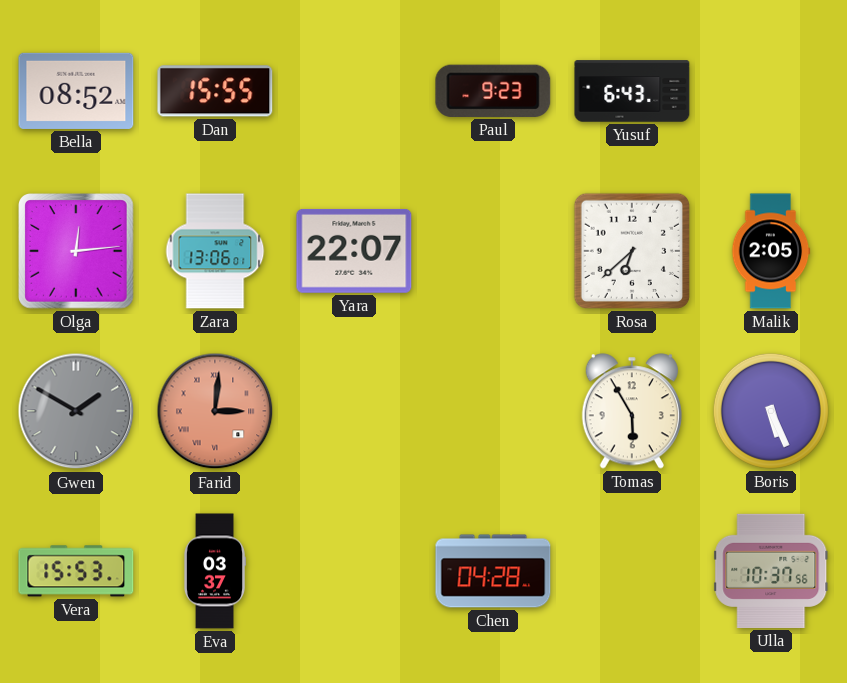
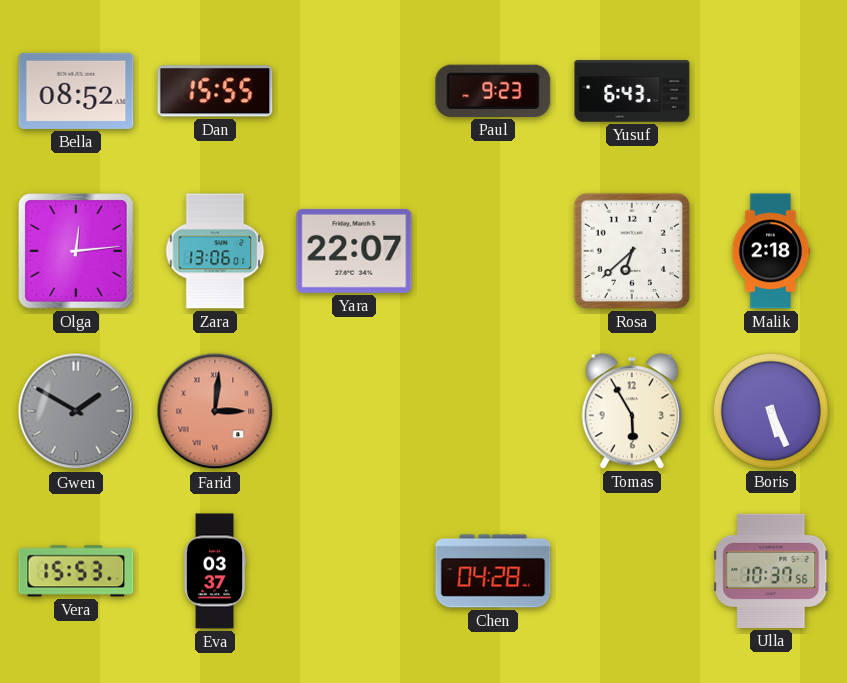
Malik: 2:05 -> 2:18 (771, 251)
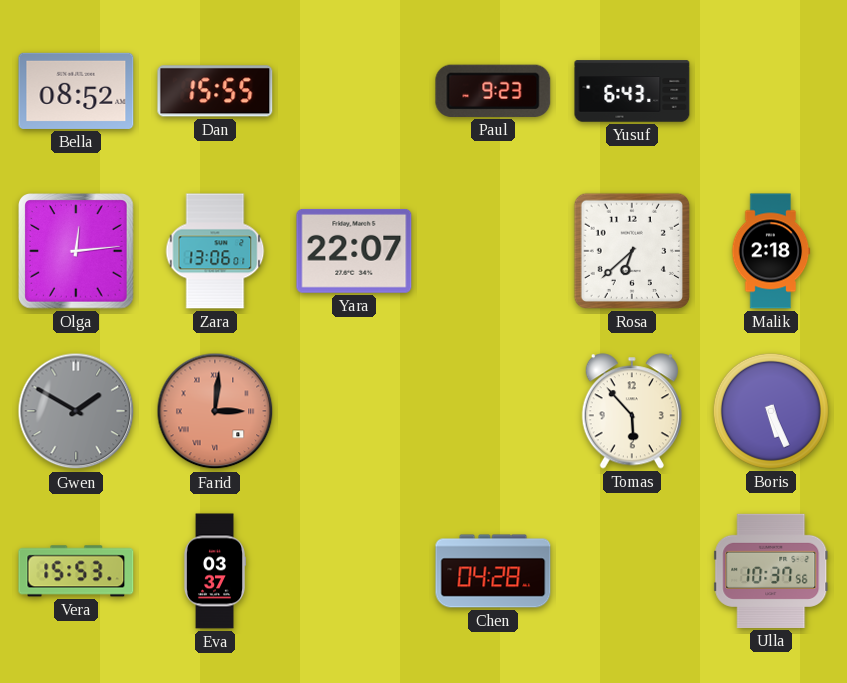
Tomas: 5:55 -> 5:53 (632, 411)
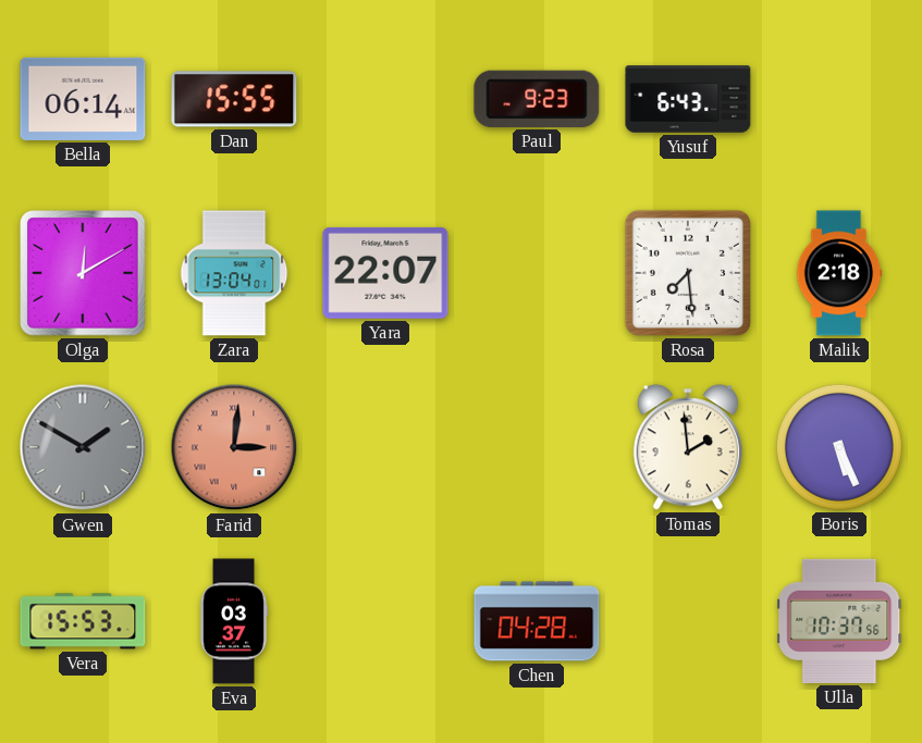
Bella: 08:52 -> 06:14 (83, 99)
Olga: 12:14 -> 12:10 (83, 273)
Zara: 13:06 -> 13:04 (234, 273)
Rosa: 6:38 -> 7:29 (688, 273)
Tomas: 5:53 -> 1:59 (688, 447)
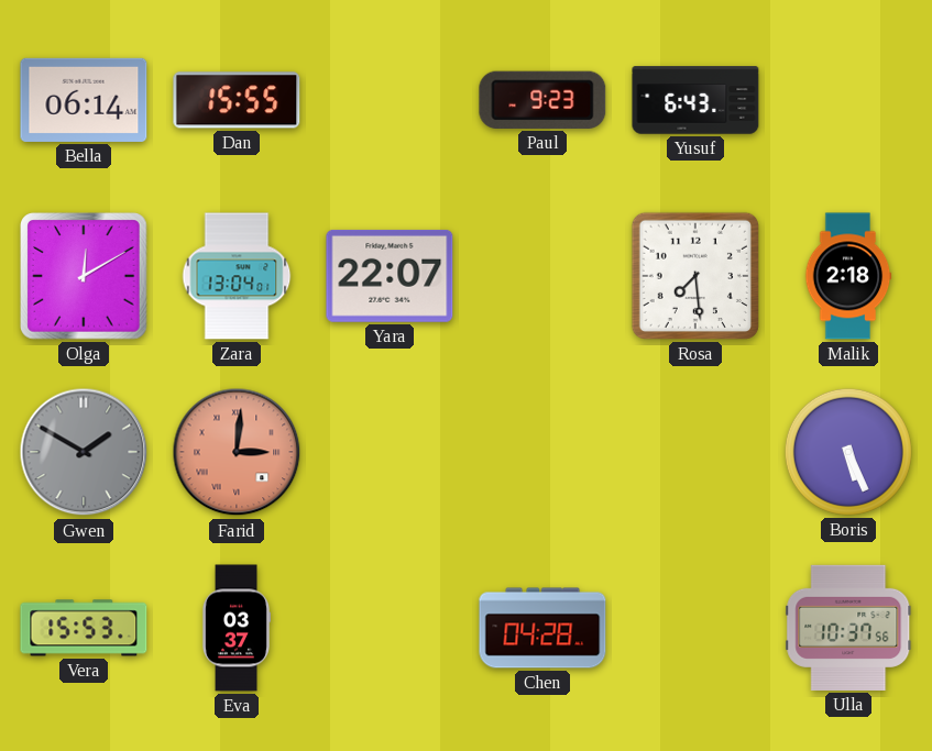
Tomas: 1:59 -> none (688, 447)
